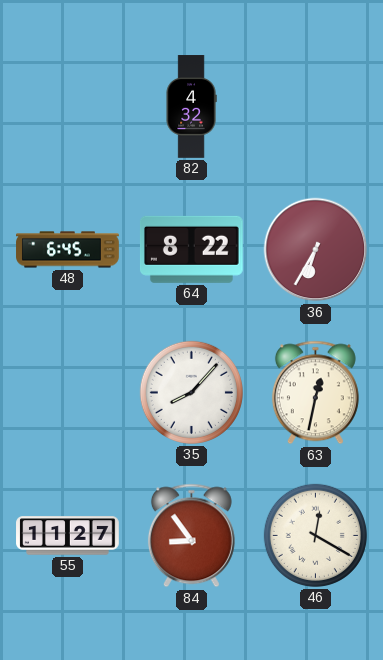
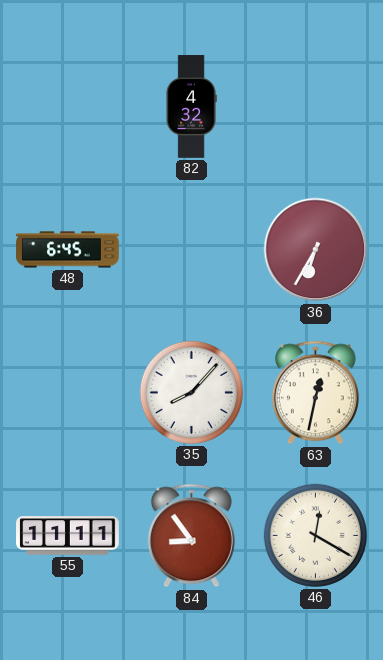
64: 8:22 -> none (191, 249)
55: 11:27 -> 11:11 (68, 536)
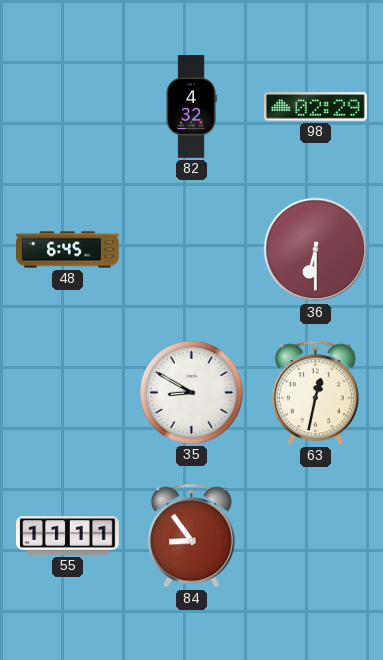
98: none -> 02:29 (316, 107)
36: 6:35 -> 6:30 (316, 250)
35: 8:07 -> 8:50 (191, 392)
46: 12:20 -> none (315, 535)
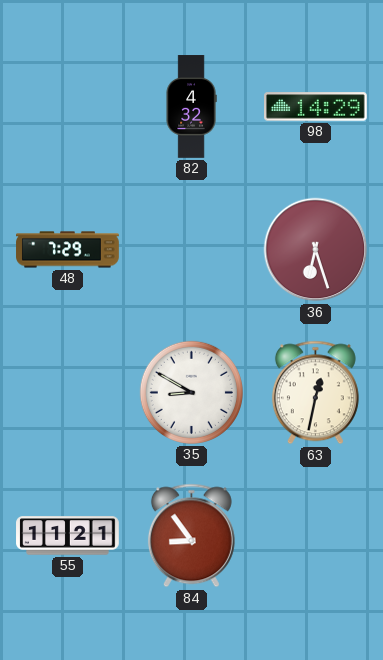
98: 02:29 -> 14:29 (316, 107)
48: 6:45 -> 7:29 (68, 250)
36: 6:30 -> 6:27 (316, 250)
55: 11:11 -> 11:21 (68, 536)
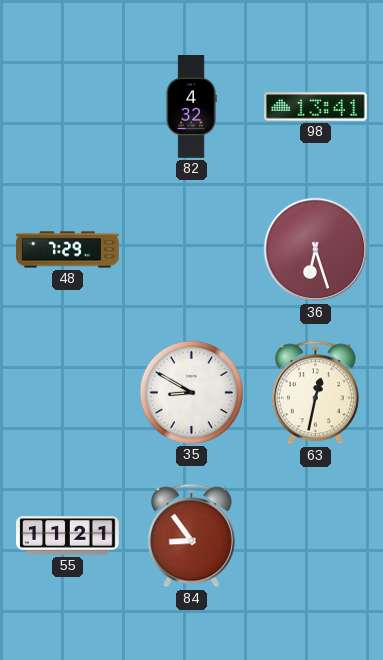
98: 14:29 -> 13:41 (316, 107)
